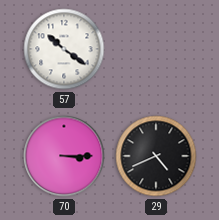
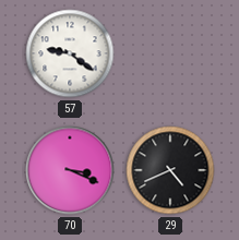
57: 10:21 -> 9:21 (70, 53)
70: 3:15 -> 3:19 (70, 170)
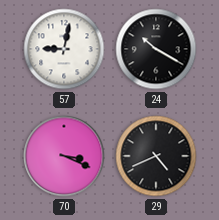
57: 9:21 -> 9:02 (64, 49)
24: none -> 10:20 (156, 49)
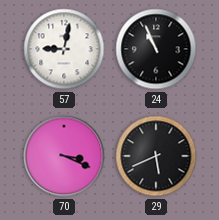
24: 10:20 -> 10:56 (156, 49)
29: 4:41 -> 5:41 (156, 156)
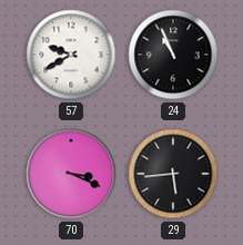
57: 9:02 -> 9:40 (71, 55)
29: 5:41 -> 5:44 (173, 174)
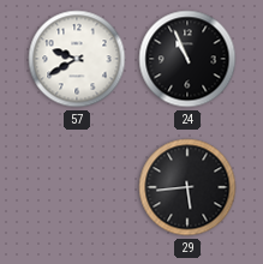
70: 3:19 -> none (71, 174)
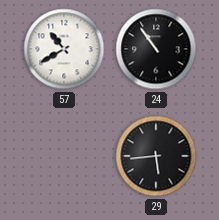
57: 9:40 -> 10:40 (64, 49)
24: 10:56 -> 10:54 (156, 49)
